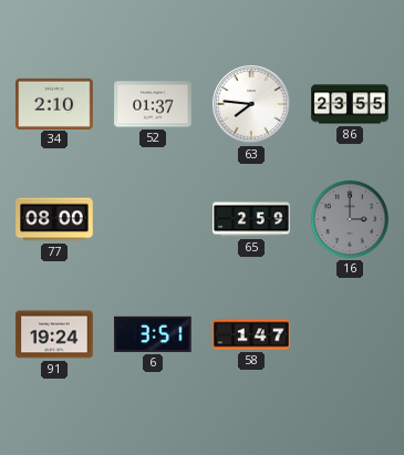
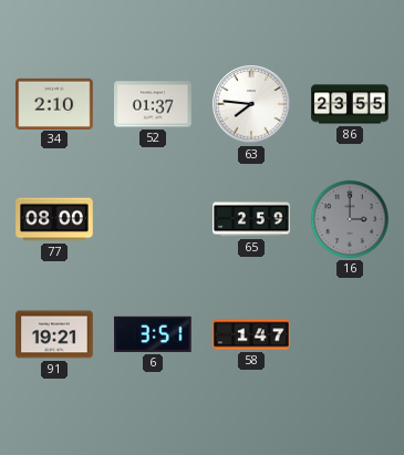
91: 19:24 -> 19:21 (54, 334)
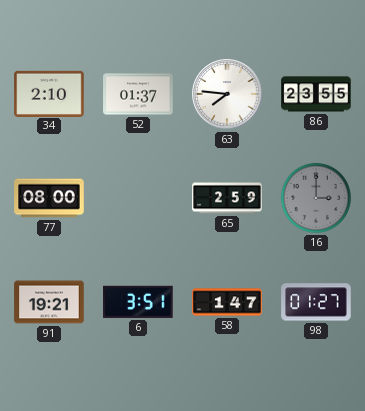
98: none -> 01:27 (316, 302)
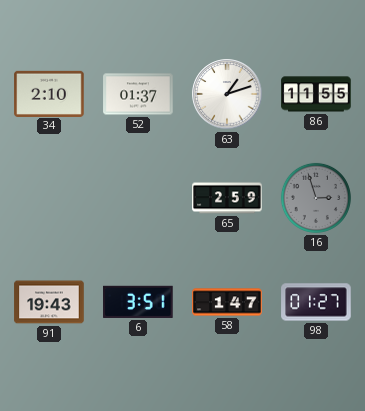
63: 7:46 -> 1:12 (227, 94)
86: 23:55 -> 11:55 (316, 94)
77: 08:00 -> none (49, 198)
16: 3:00 -> 2:57 (316, 198)
91: 19:21 -> 19:43 (49, 302)
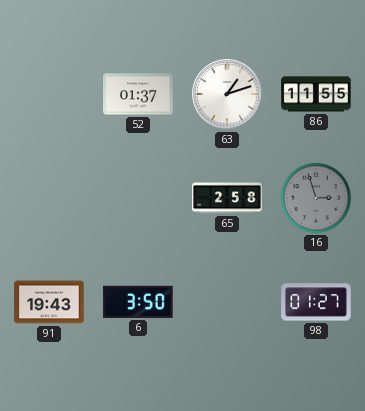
34: 2:10 -> none (49, 93)
65: 2:59 -> 2:58 (227, 198)
6: 3:51 -> 3:50 (138, 302)
58: 1:47 -> none (227, 302)
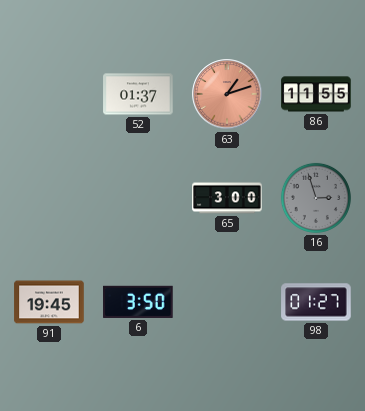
63 dial: white -> salmon (227, 94)
65: 2:58 -> 3:00 (227, 198)
91: 19:43 -> 19:45 (49, 302)
